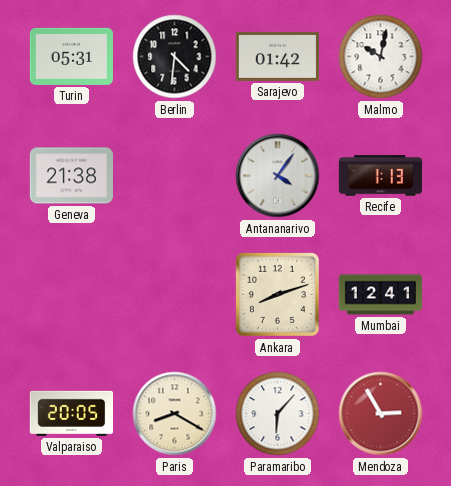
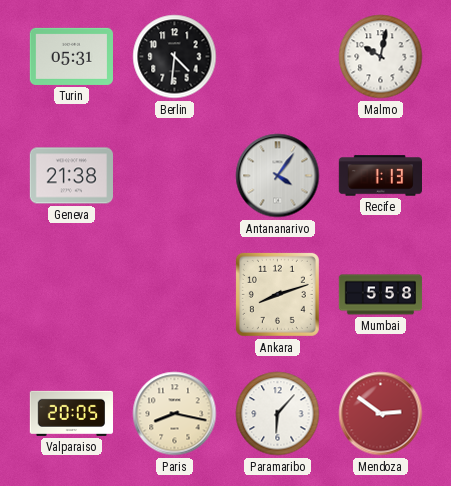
Sarajevo: 01:42 -> none (277, 56)
Mumbai: 12:41 -> 5:58 (381, 295)
Paris: 8:20 -> 8:17 (175, 414)
Mendoza: 2:55 -> 2:51 (381, 414)
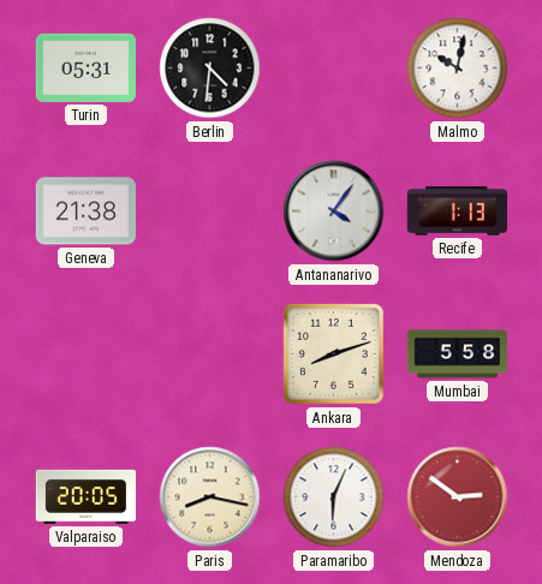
Paramaribo: 6:07 -> 6:04 (334, 497)
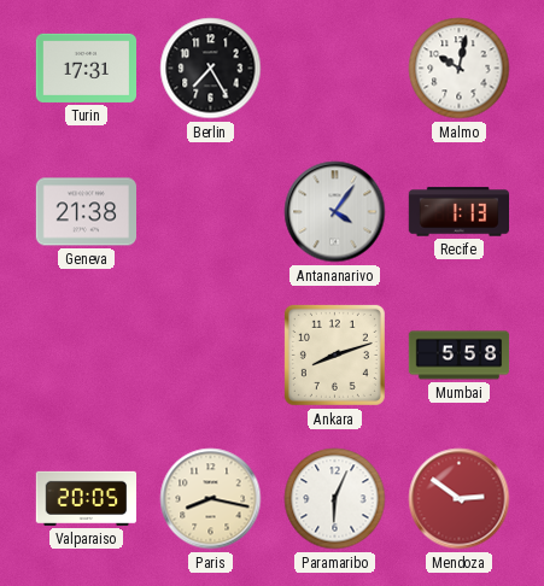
Turin: 05:31 -> 17:31 (86, 68)
Berlin: 4:31 -> 7:25 (211, 69)
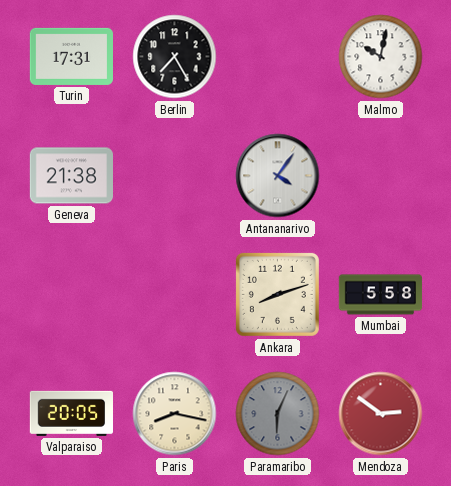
Recife: 1:13 -> none (460, 212)
Paramaribo dial: white -> grey (278, 414)
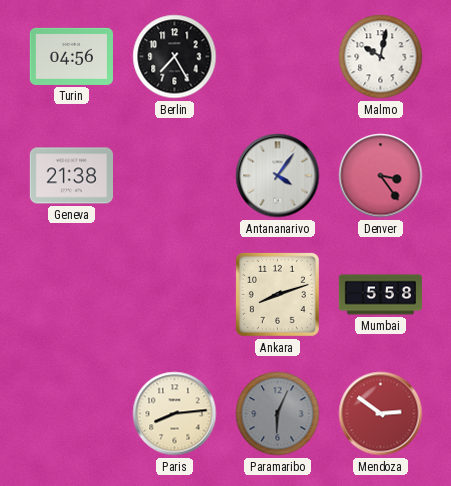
Turin: 17:31 -> 04:56 (71, 56)
Denver: none -> 3:24 (381, 176)
Valparaiso: 20:05 -> none (71, 413)
Paris: 8:17 -> 8:14 (175, 414)
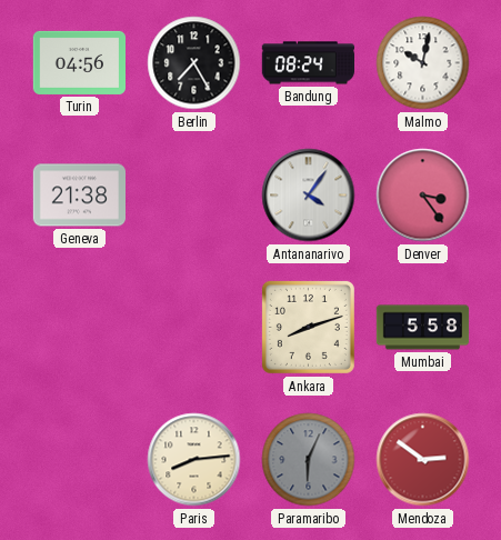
Bandung: none -> 08:24 (308, 63)
